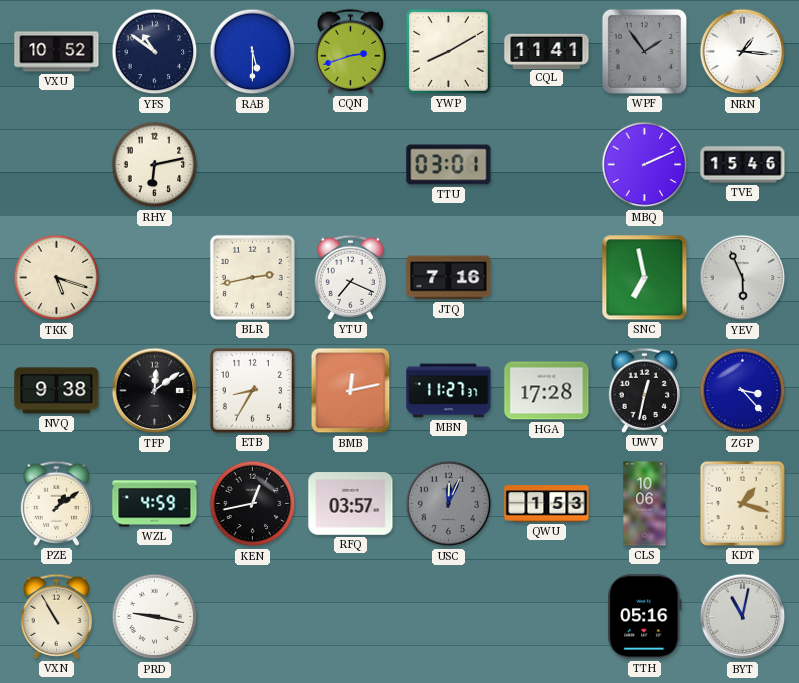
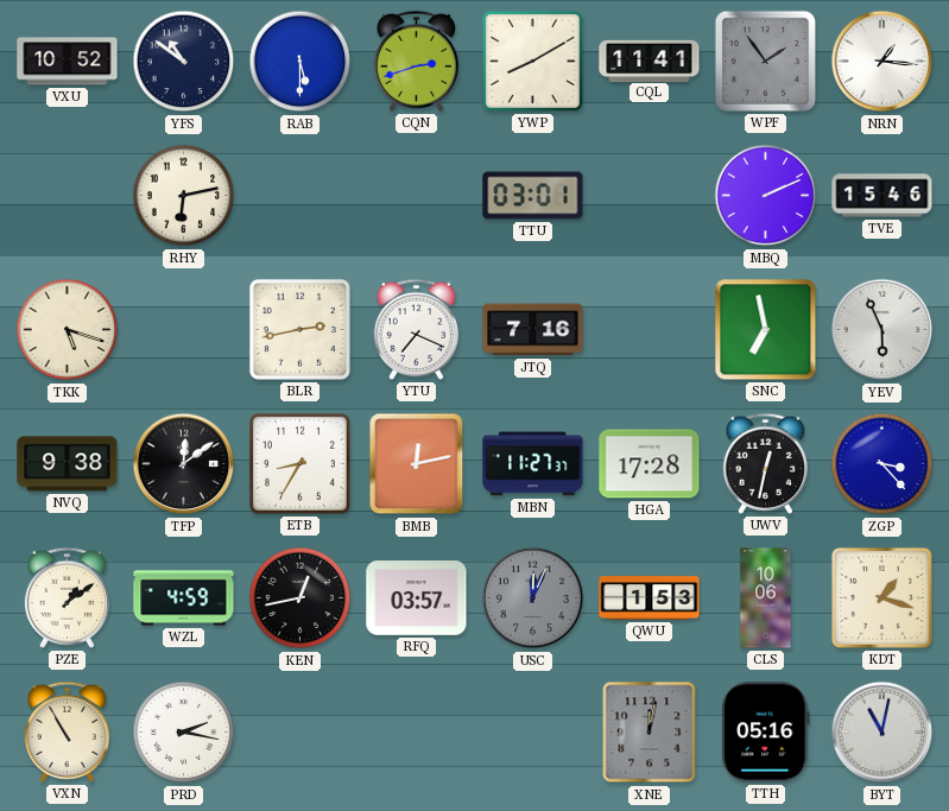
PRD: 9:17 -> 2:17 (184, 733)
XNE: none -> 12:02 (650, 733)
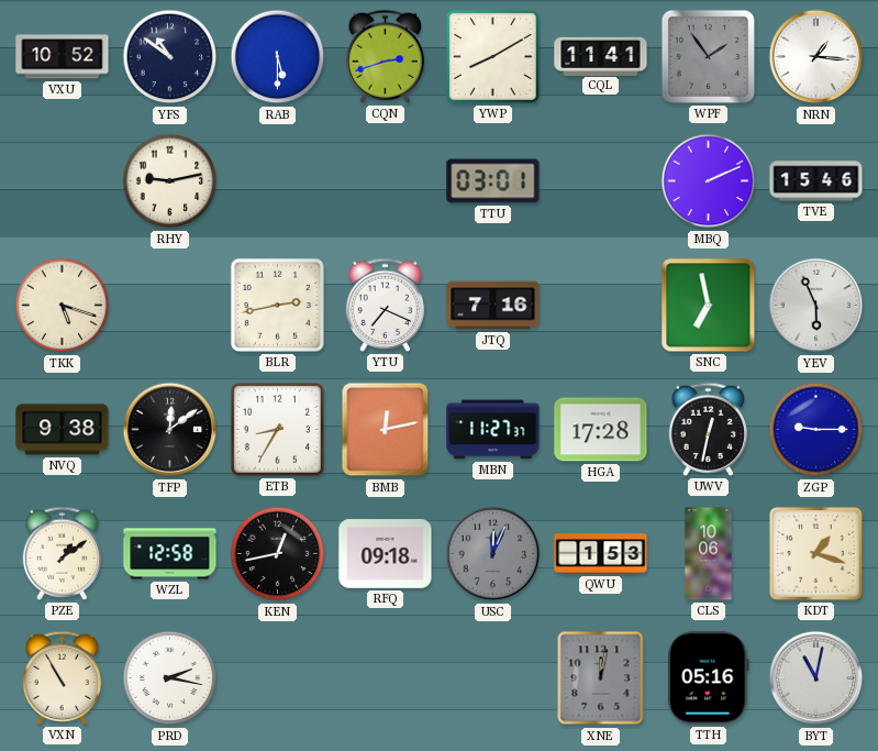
RHY: 6:13 -> 9:13 (170, 181)
ZGP: 3:23 -> 9:15 (816, 430)
WZL: 4:59 -> 12:58 (170, 554)
RFQ: 03:57 -> 09:18 (386, 554)
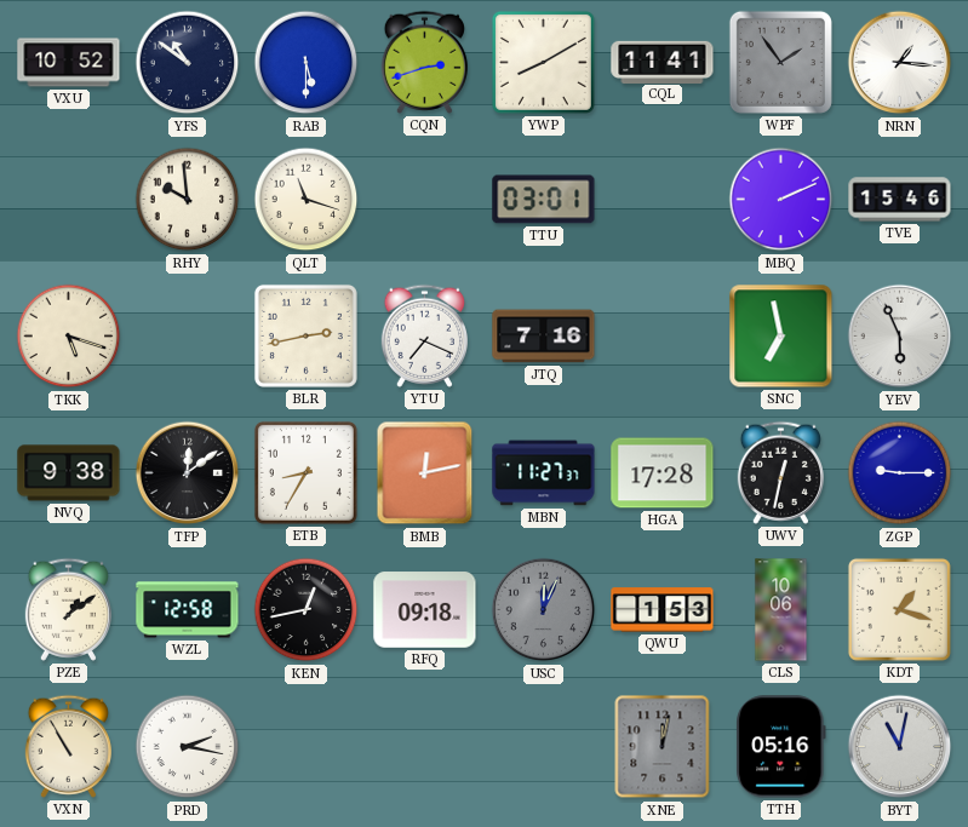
RHY: 9:13 -> 9:59 (188, 200)
QLT: none -> 11:18 (307, 200)
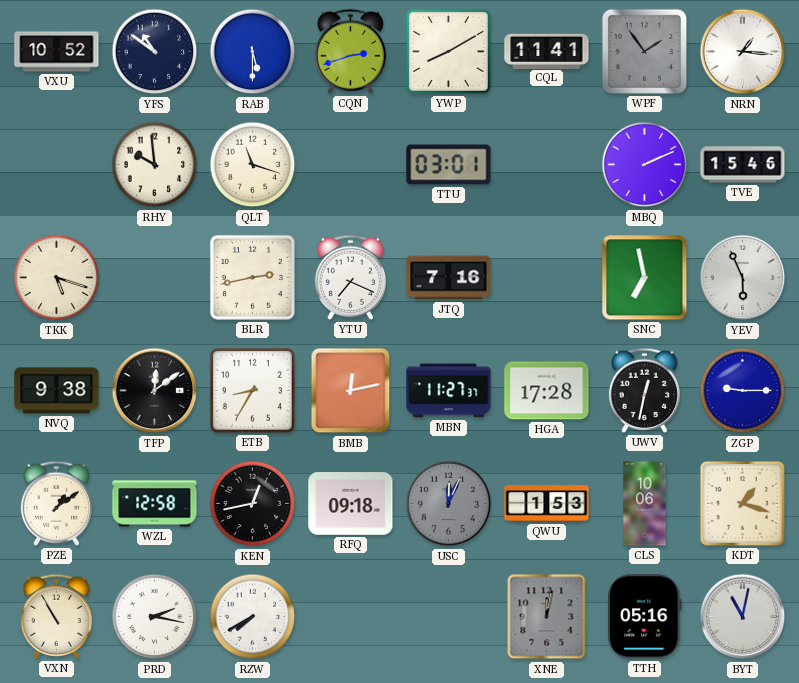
RZW: none -> 7:40 (253, 617)
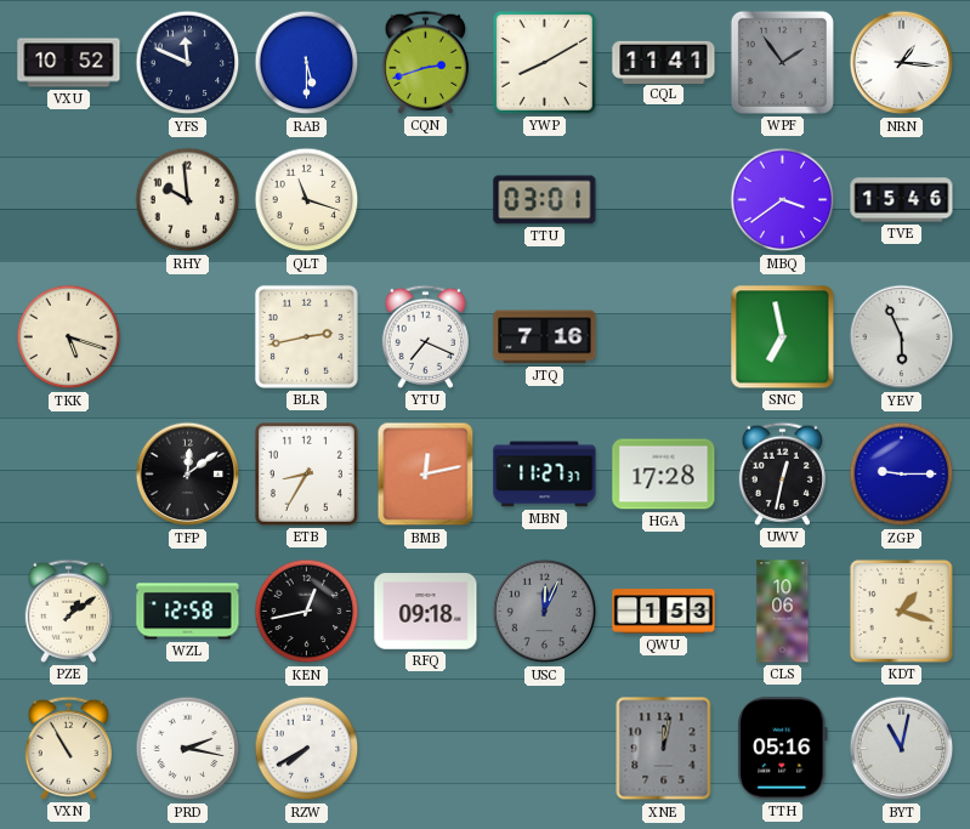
YFS: 10:51 -> 11:49 (188, 63)
MBQ: 2:11 -> 3:39 (783, 200)
NVQ: 9:38 -> none (57, 391)
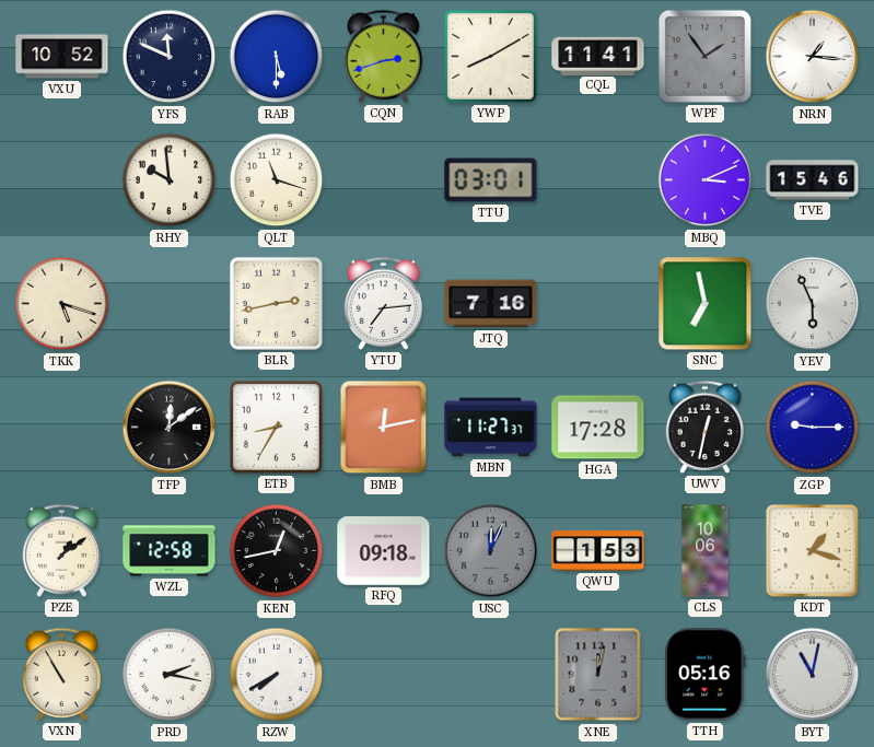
MBQ: 3:39 -> 3:11 (706, 180)
YTU: 7:19 -> 7:14 (383, 303)
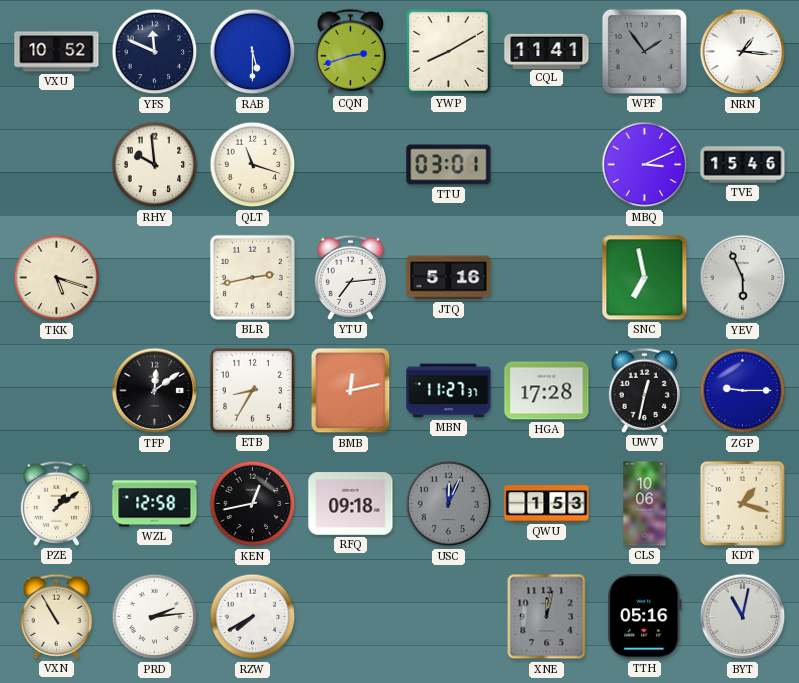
JTQ: 7:16 -> 5:16 (449, 278)
PRD: 2:17 -> 2:14 (155, 617)
